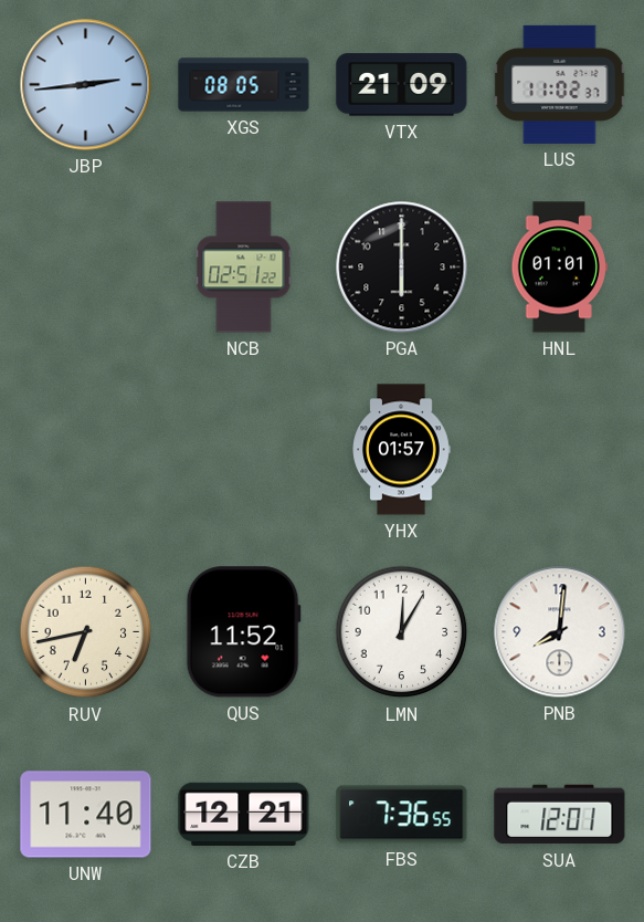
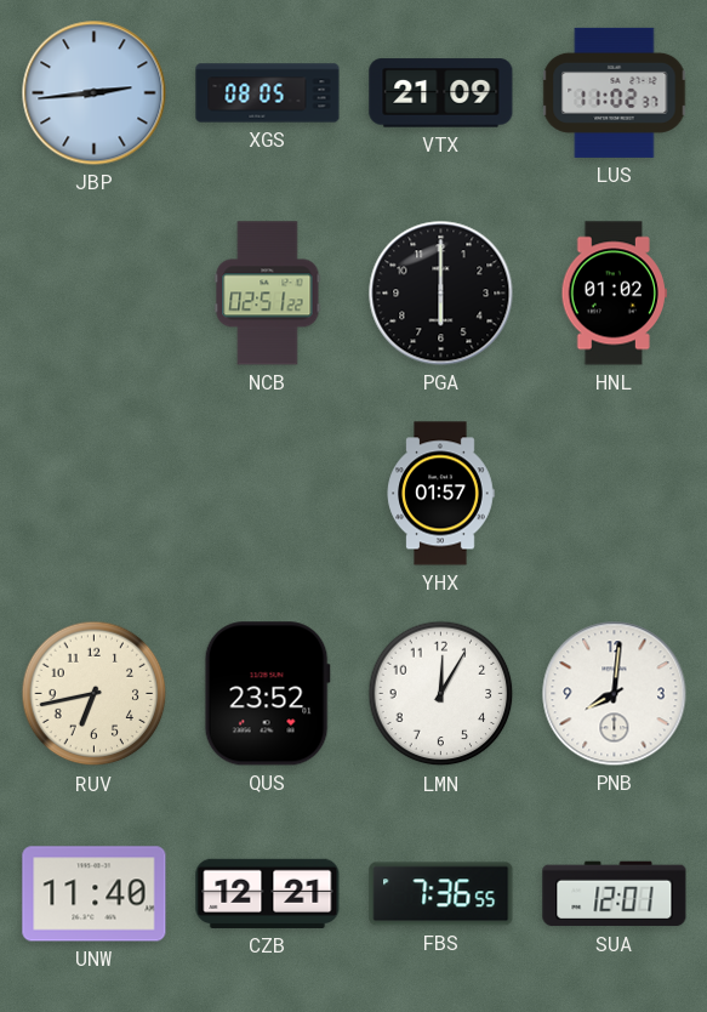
HNL: 01:01 -> 01:02 (614, 294)
QUS: 11:52 -> 23:52 (267, 694)
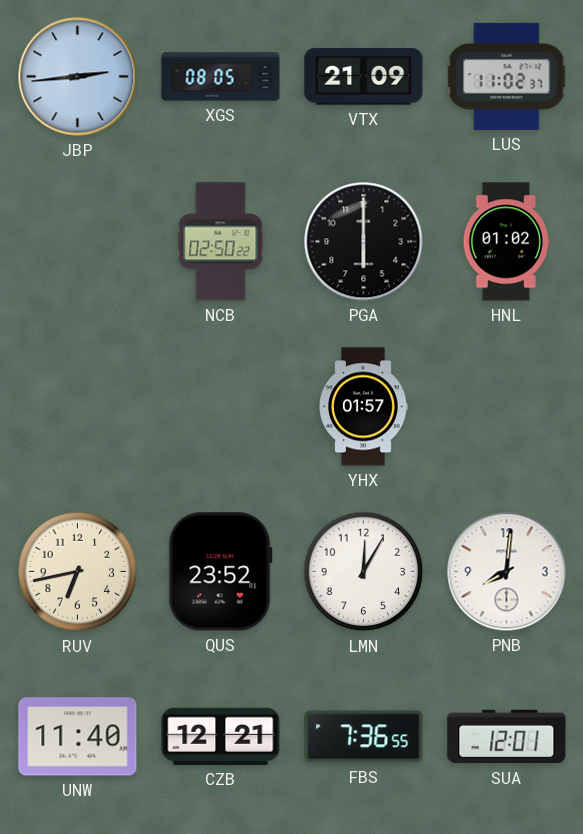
NCB: 02:51 -> 02:50 (221, 242)
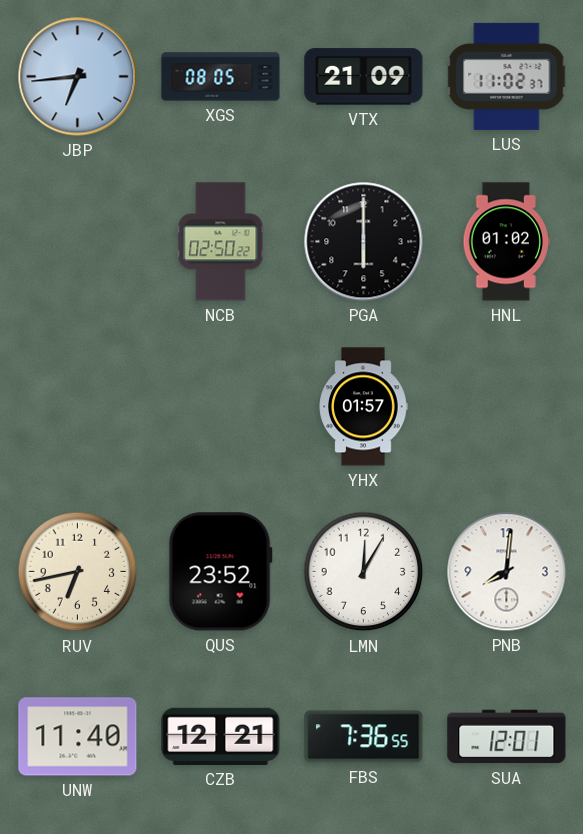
JBP: 2:44 -> 6:44 (78, 77)
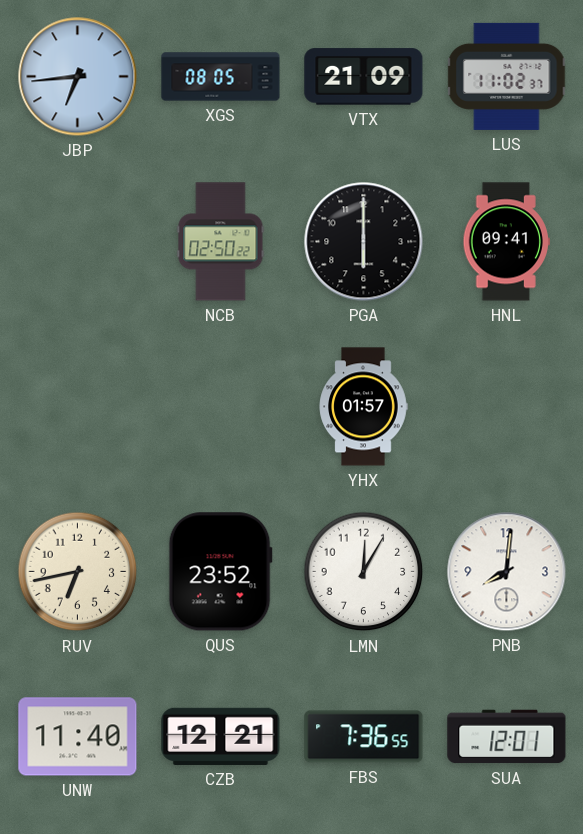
HNL: 01:02 -> 09:41 (506, 242)
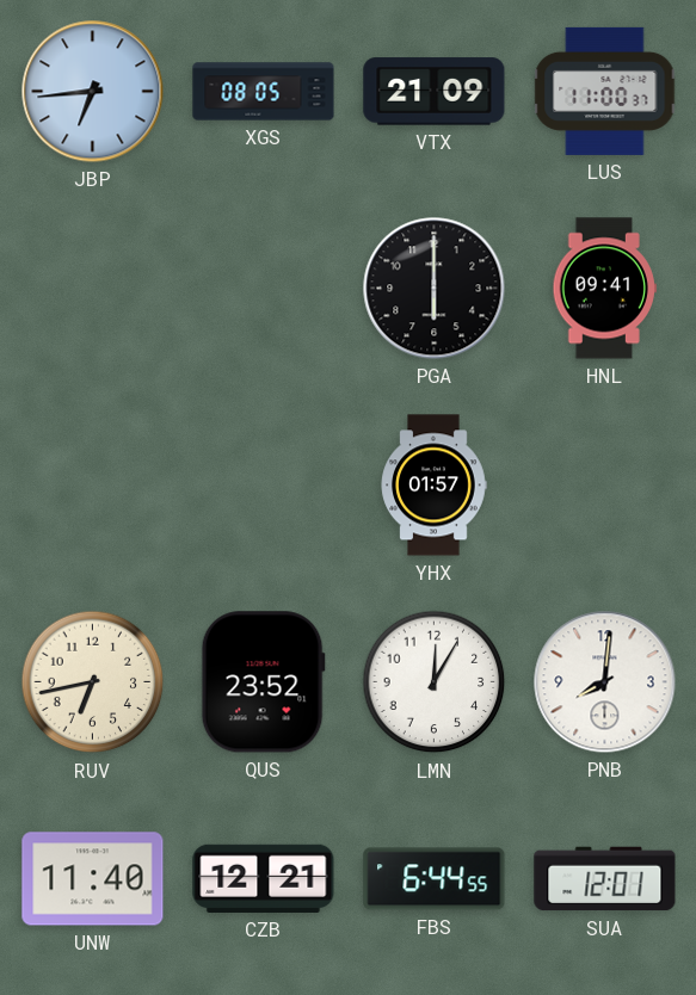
LUS: 11:02 -> 11:00 (605, 91)
NCB: 02:50 -> none (221, 242)
FBS: 7:36 -> 6:44 (435, 879)
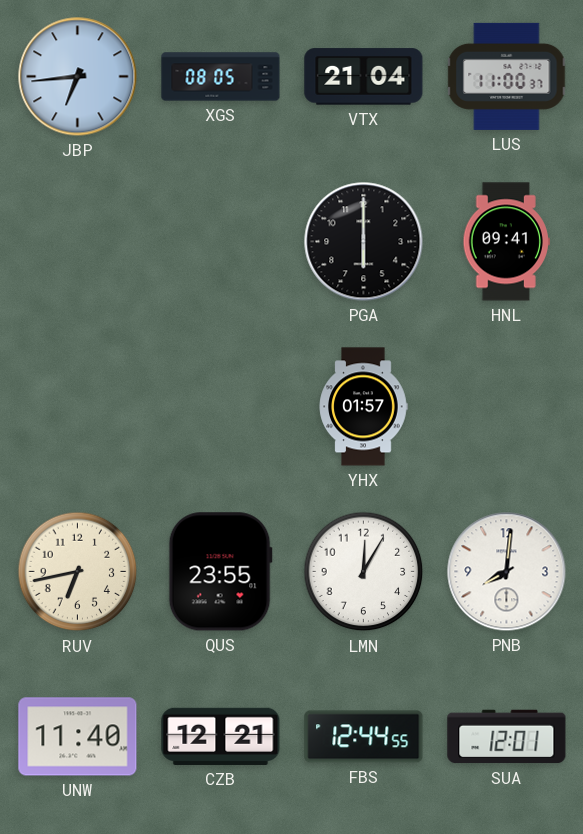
VTX: 21:09 -> 21:04 (364, 77)
QUS: 23:52 -> 23:55 (220, 572)
FBS: 6:44 -> 12:44 (364, 737)
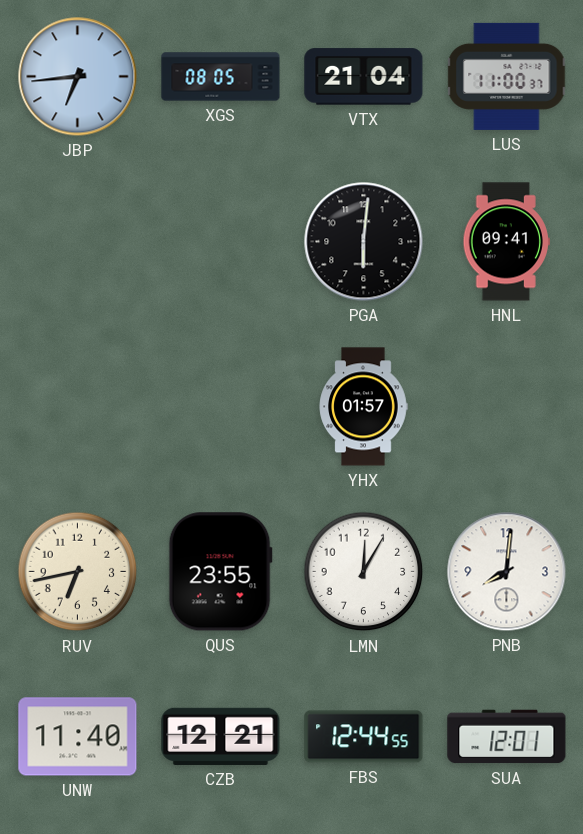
PGA: 6:00 -> 6:01 (364, 242)
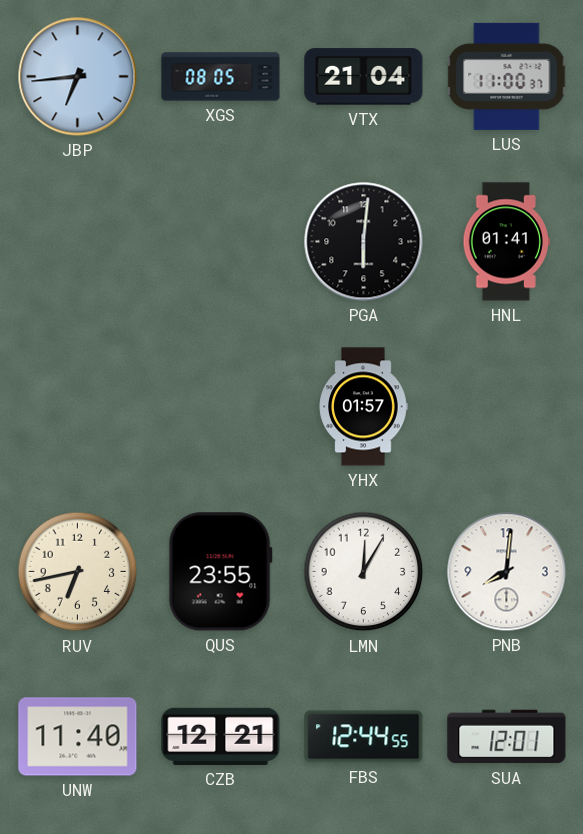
HNL: 09:41 -> 01:41 (506, 242)
